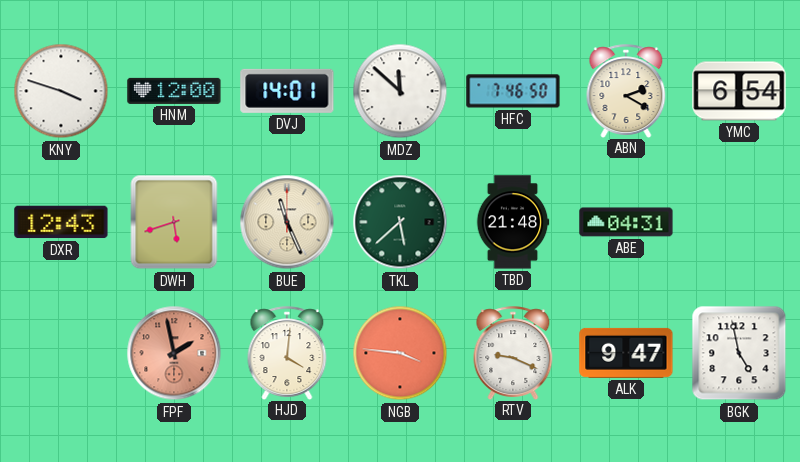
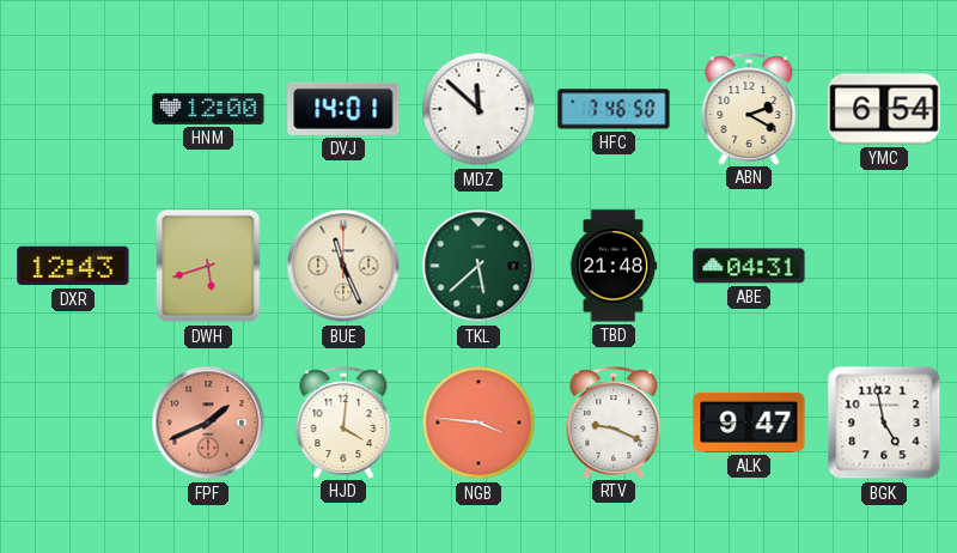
KNY: 3:48 -> none (61, 91)
FPF: 1:58 -> 1:41 (208, 423)
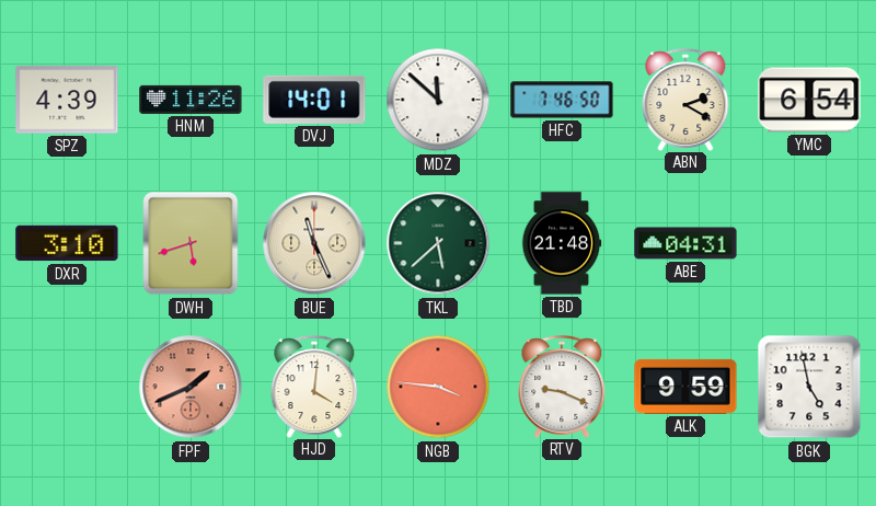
SPZ: none -> 4:39 (67, 100)
HNM: 12:00 -> 11:26 (191, 100)
DXR: 12:43 -> 3:10 (67, 243)
ALK: 9:47 -> 9:59 (685, 387)
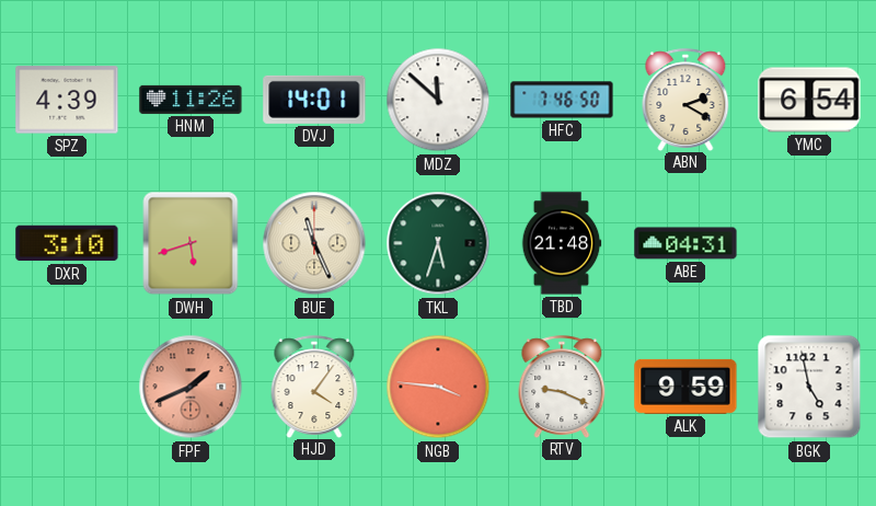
TKL: 5:38 -> 5:33 (438, 243)
HJD: 4:01 -> 4:06 (314, 387)
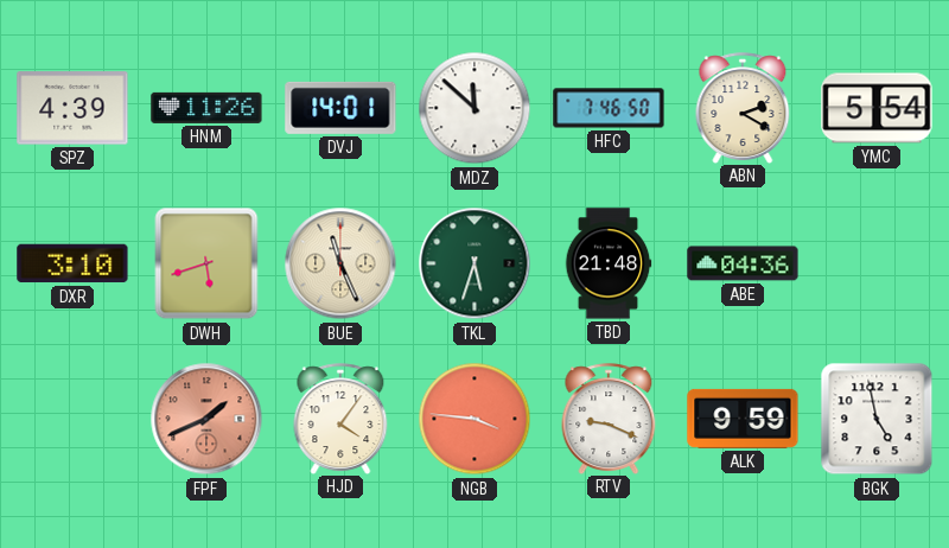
YMC: 6:54 -> 5:54 (877, 108)
ABE: 04:31 -> 04:36 (743, 263)
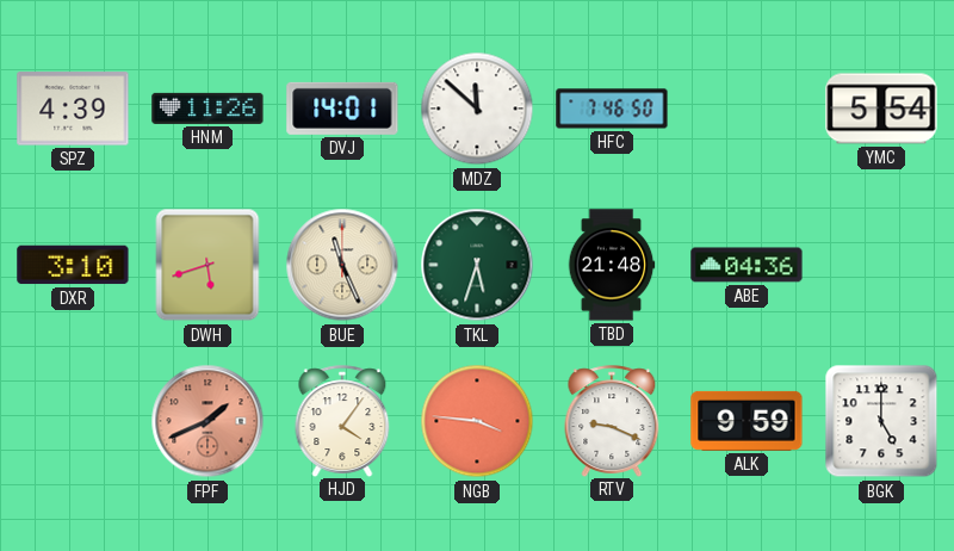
ABN: 2:20 -> none (743, 108)
BGK: 4:58 -> 5:00 (881, 421)
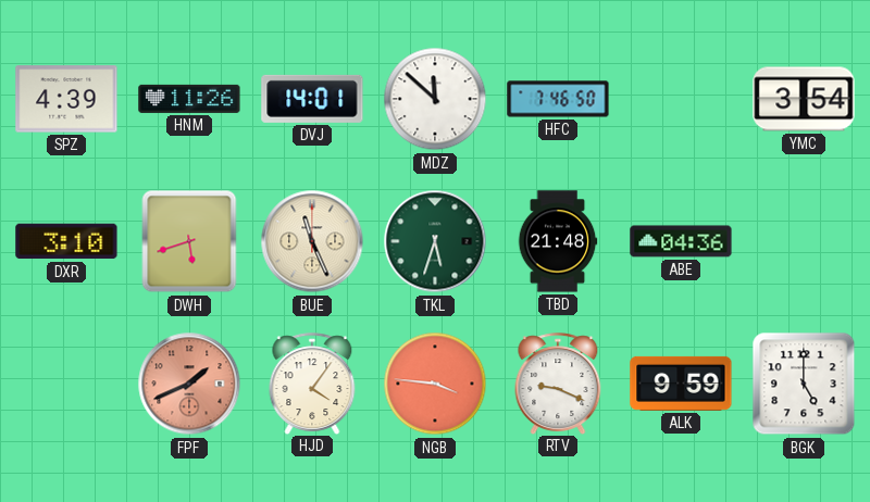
YMC: 5:54 -> 3:54 (804, 99)
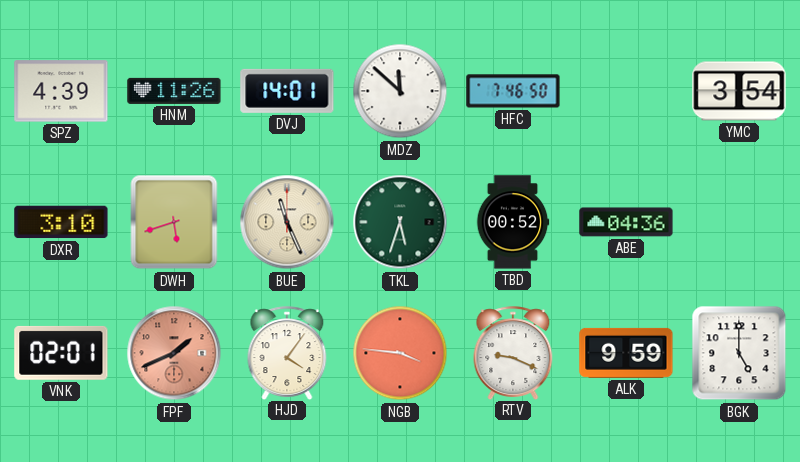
TBD: 21:48 -> 00:52 (513, 222)
VNK: none -> 02:01 (61, 353)
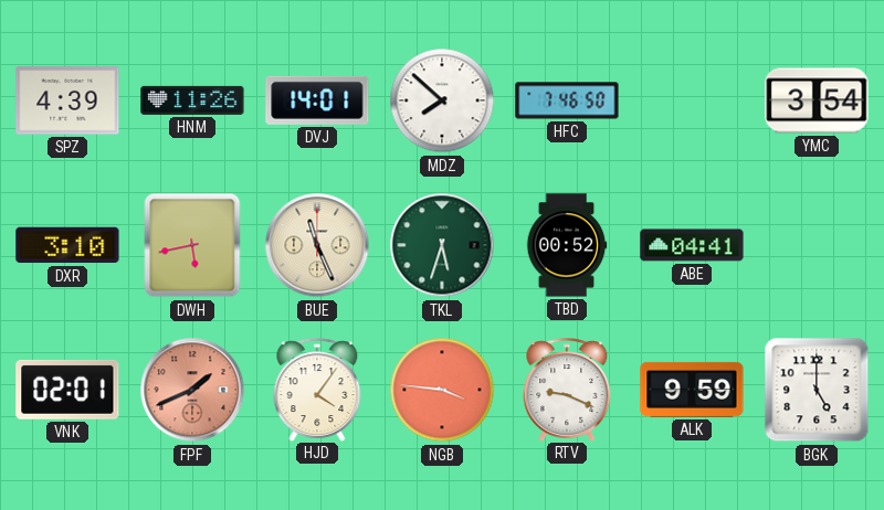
MDZ: 11:52 -> 7:52 (442, 100)
DWH: 5:42 -> 5:43 (192, 245)
ABE: 04:36 -> 04:41 (692, 245)
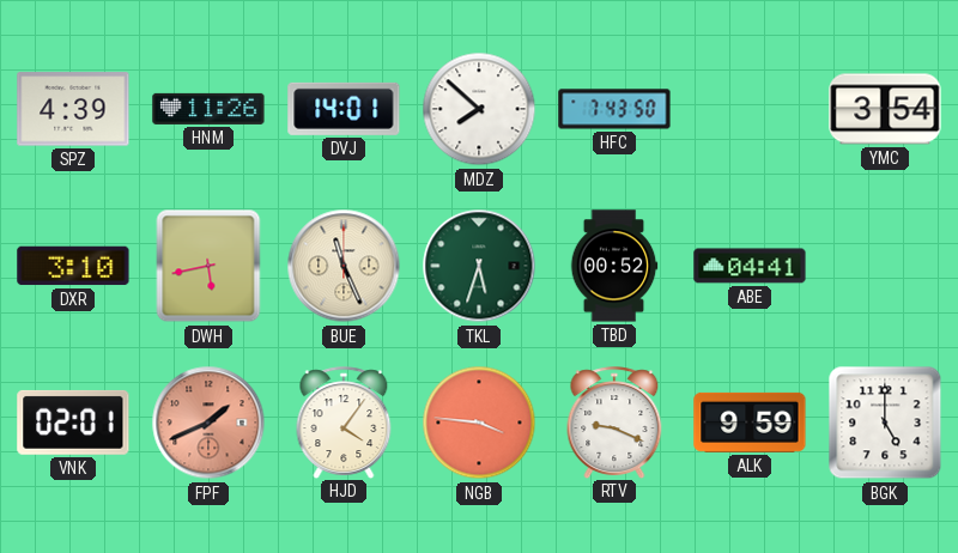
HFC: 7:46 -> 7:43 (614, 109)
